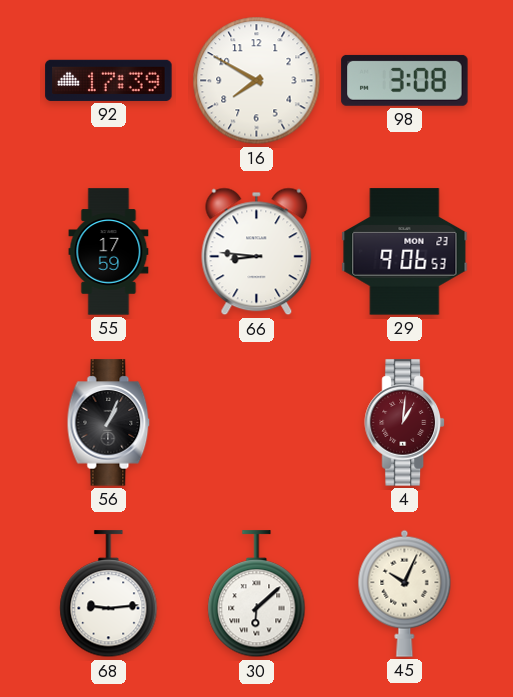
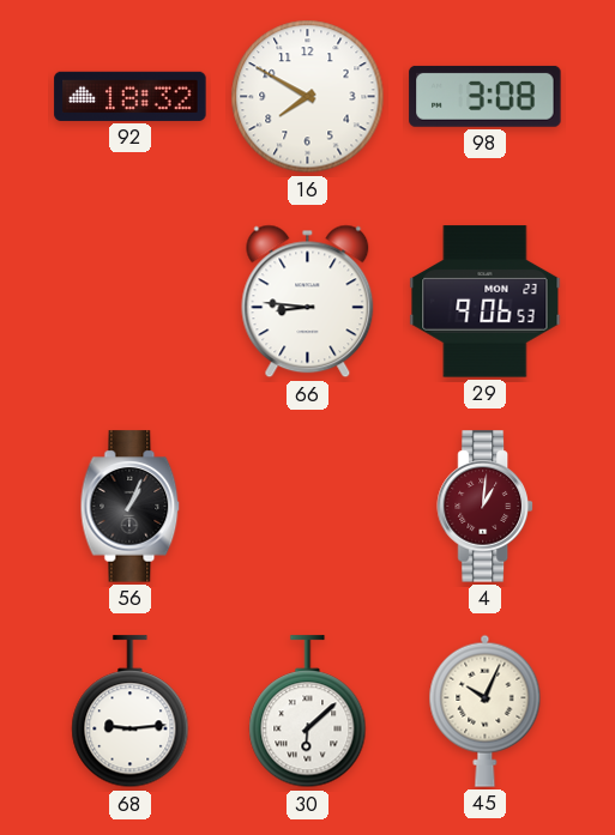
92: 17:39 -> 18:32 (131, 96)
55: 17:59 -> none (109, 252)
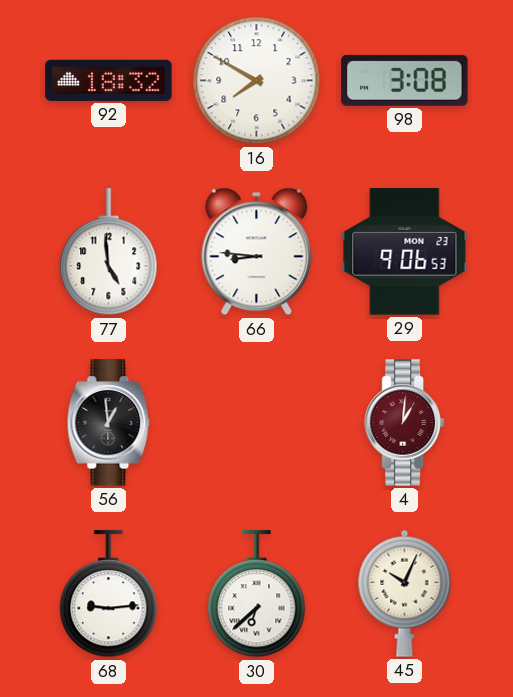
77: none -> 4:59 (109, 252)
56: 1:04 -> 12:59 (109, 423)
30: 6:08 -> 6:38 (257, 594)
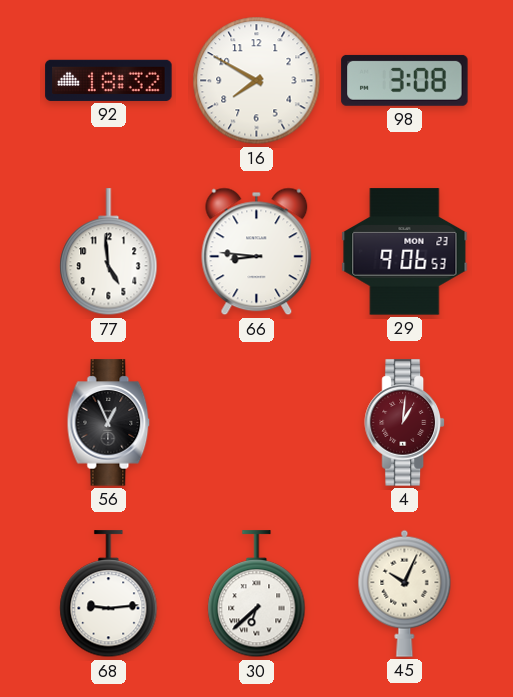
56: 12:59 -> 12:56 (109, 423)
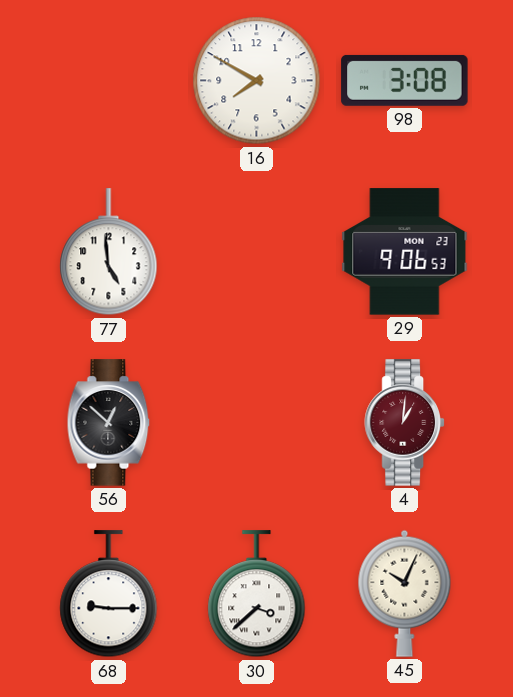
92: 18:32 -> none (109, 80)
66: 8:46 -> none (257, 252)
56: 12:56 -> 12:52 (109, 423)
68: 9:14 -> 9:15 (109, 594)
30: 6:38 -> 3:38 (257, 594)
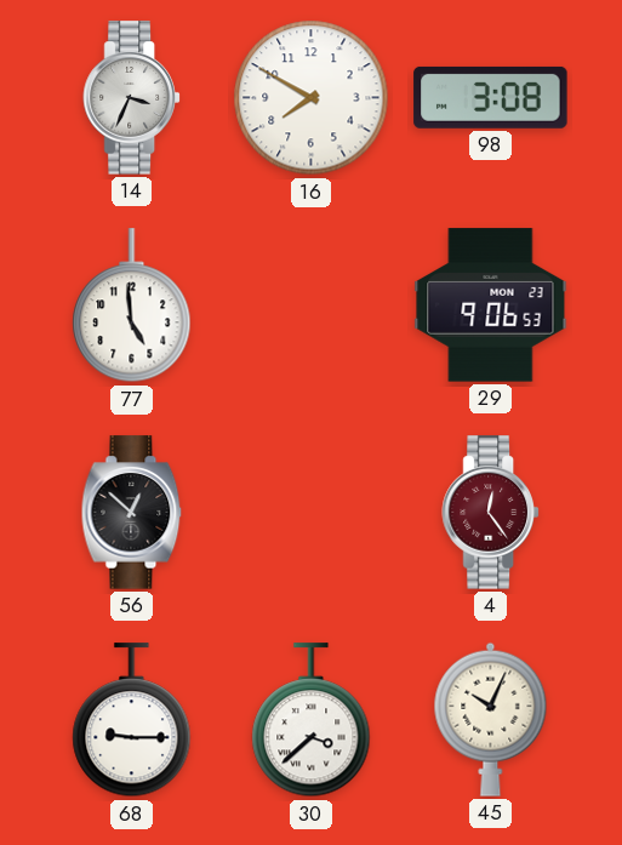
14: none -> 3:34 (132, 98)
4: 1:01 -> 12:24 (491, 513)
